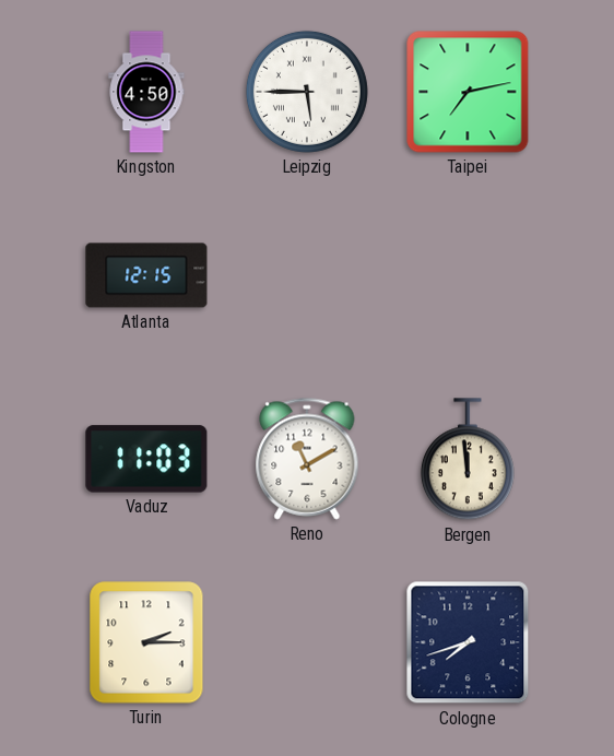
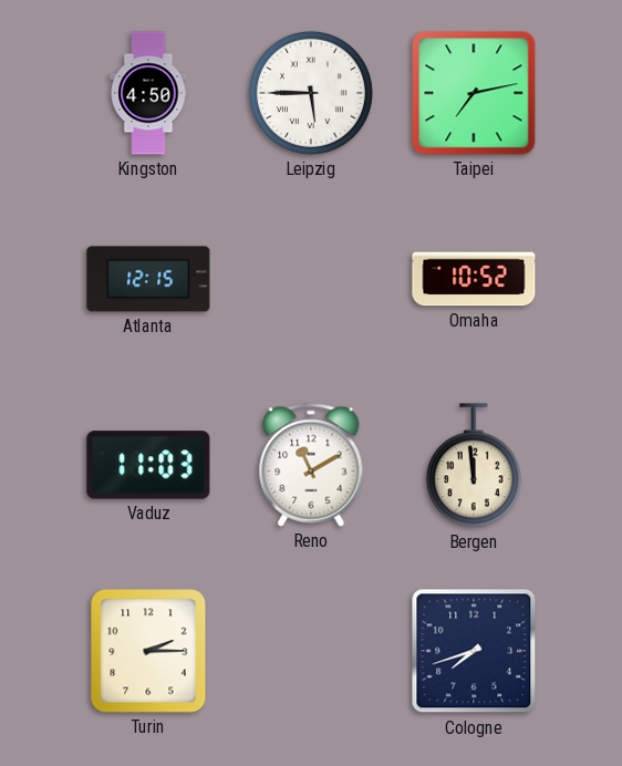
Omaha: none -> 10:52 (474, 279)
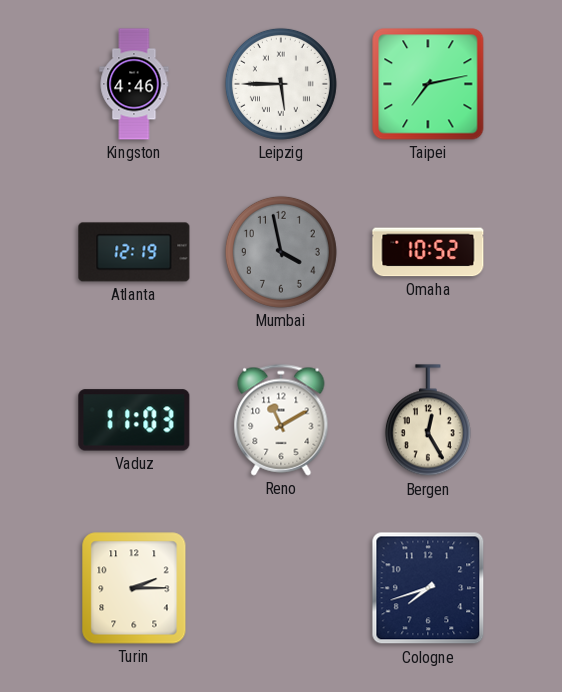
Kingston: 4:50 -> 4:46 (134, 84)
Atlanta: 12:15 -> 12:19 (134, 252)
Mumbai: none -> 3:58 (281, 252)
Bergen: 11:59 -> 12:25 (428, 421)
